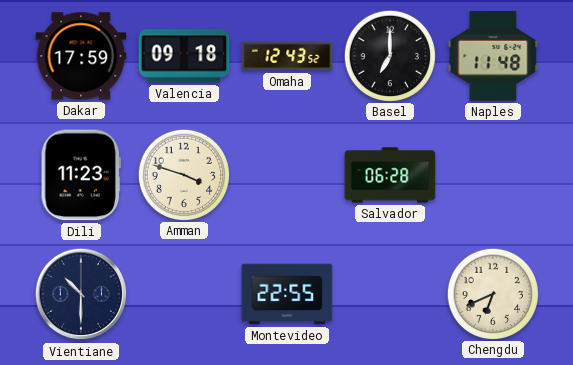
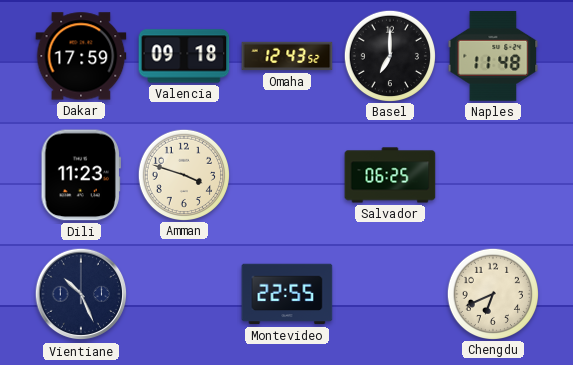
Salvador: 06:28 -> 06:25 (390, 175)
Vientiane: 10:30 -> 10:26 (81, 294)
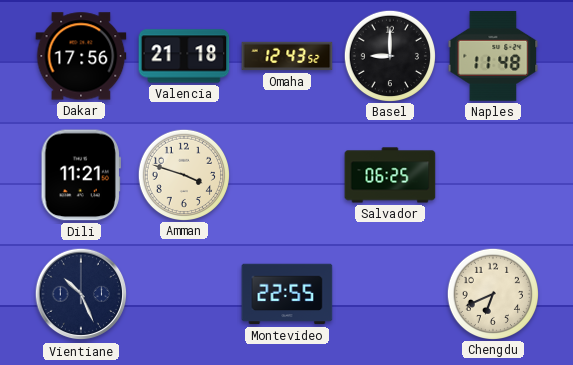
Dakar: 17:59 -> 17:56 (81, 56)
Valencia: 09:18 -> 21:18 (184, 56)
Basel: 7:00 -> 9:00 (389, 55)
Dili: 11:23 -> 11:21 (81, 175)
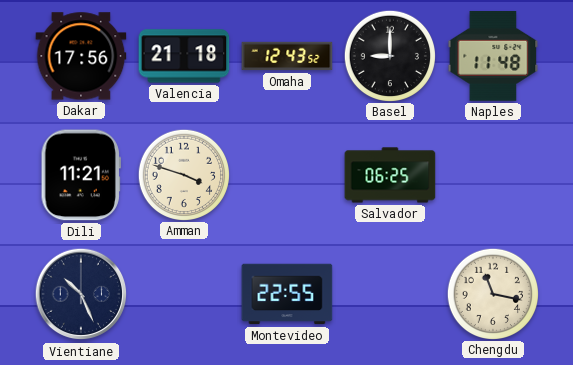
Chengdu: 6:41 -> 11:17 (492, 293)
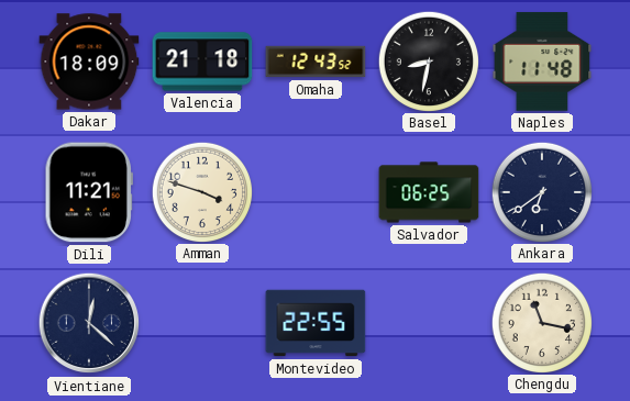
Dakar: 17:56 -> 18:09 (89, 62)
Basel: 9:00 -> 8:32 (428, 60)
Ankara: none -> 6:39 (541, 191)
Vientiane: 10:26 -> 12:22 (89, 323)
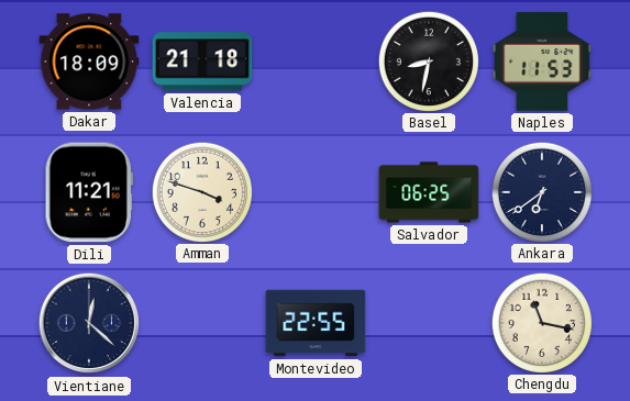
Omaha: 12:43 -> none (316, 62)
Naples: 11:48 -> 11:53 (542, 62)
